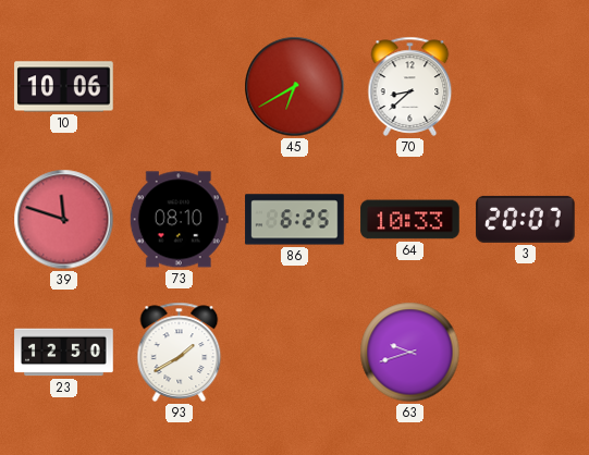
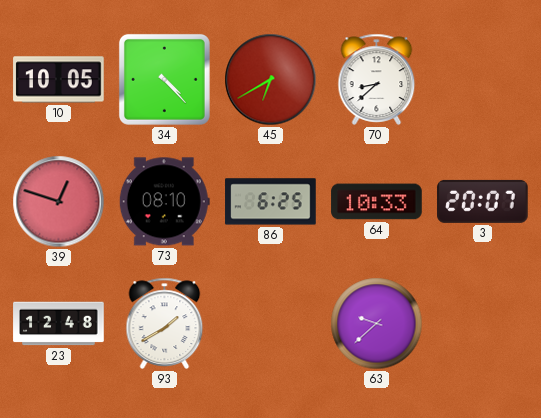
10: 10:06 -> 10:05 (59, 80)
34: none -> 4:23 (164, 79)
39: 11:48 -> 12:48 (59, 202)
23: 12:50 -> 12:48 (59, 324)
63: 9:42 -> 9:38 (377, 324)
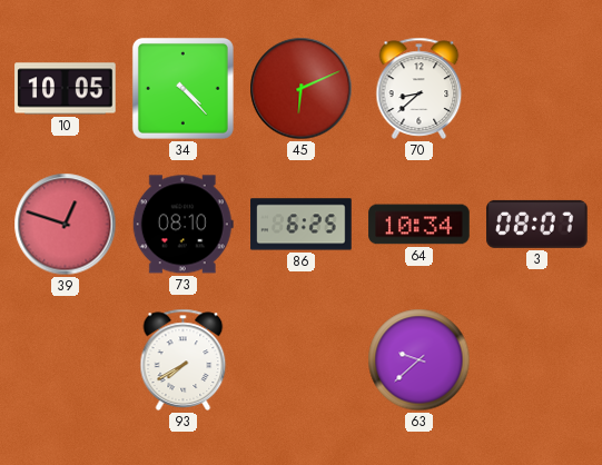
45: 6:40 -> 6:11 (302, 89)
64: 10:33 -> 10:34 (420, 225)
3: 20:07 -> 08:07 (537, 224)
23: 12:48 -> none (59, 324)
93: 1:40 -> 7:40 (184, 359)
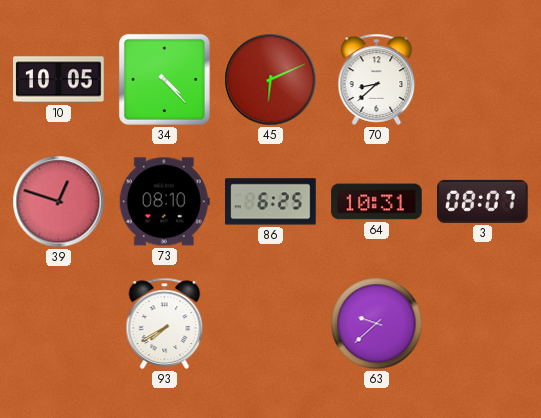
64: 10:34 -> 10:31 (377, 202)
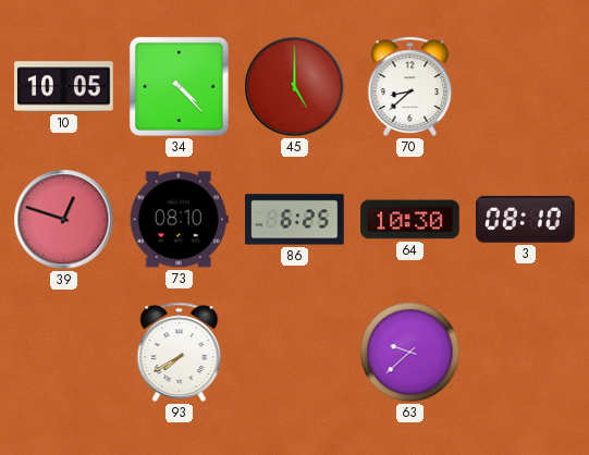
45: 6:11 -> 5:00 (295, 87)
64: 10:31 -> 10:30 (410, 220)
3: 08:07 -> 08:10 (526, 219)
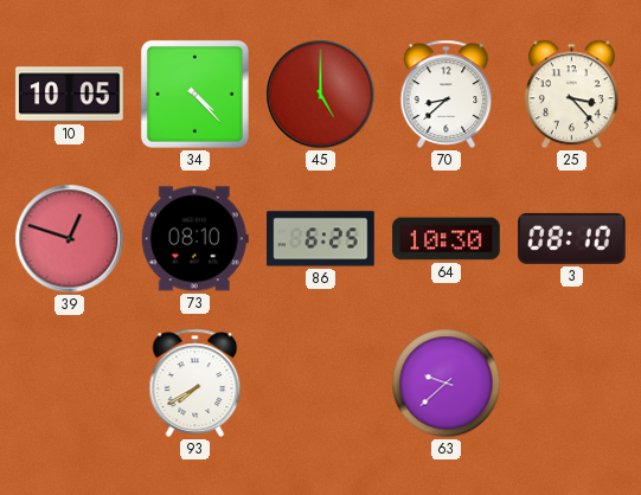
25: none -> 3:23 (571, 95)
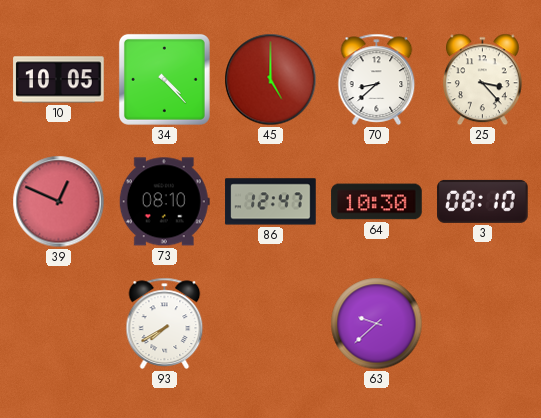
39: 12:48 -> 12:49 (59, 202)
86: 6:25 -> 12:47 (271, 202)
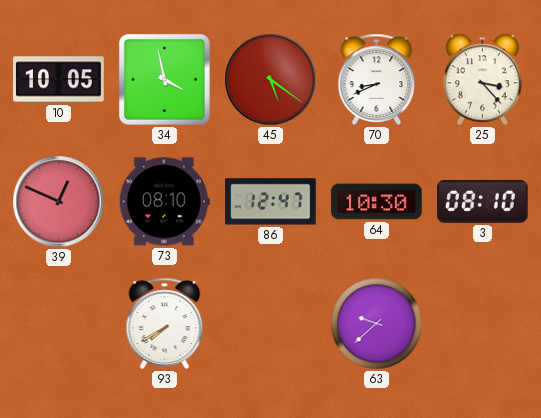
34: 4:23 -> 3:58 (164, 79)
45: 5:00 -> 5:21 (271, 80)
70: 8:38 -> 8:41 (377, 79)
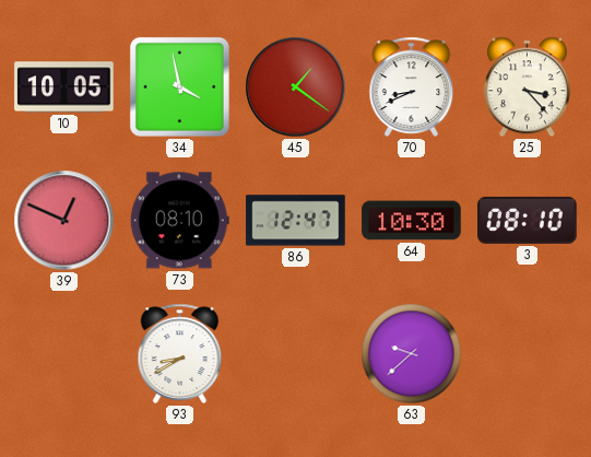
45: 5:21 -> 1:21 (296, 87)
93: 7:40 -> 8:40 (180, 353)
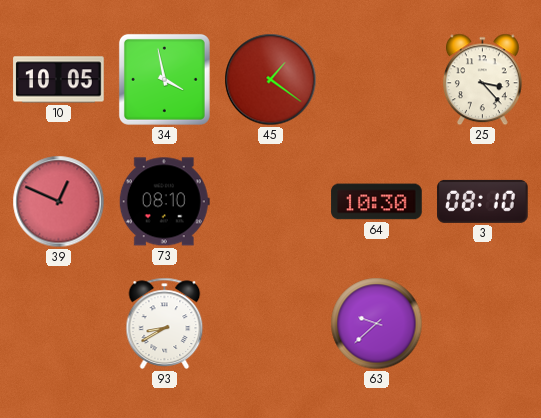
70: 8:41 -> none (412, 86)
86: 12:47 -> none (296, 221)
